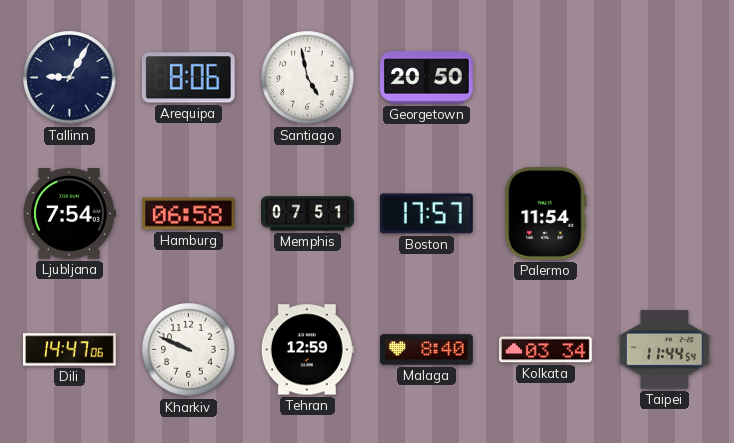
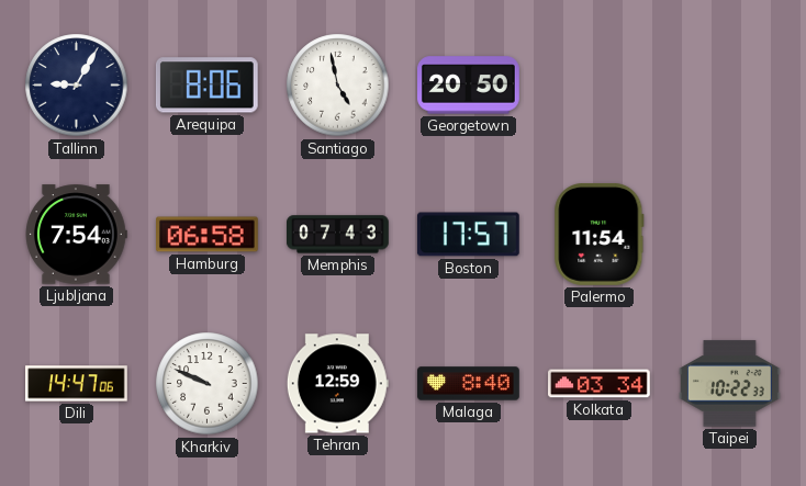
Memphis: 07:51 -> 07:43 (338, 235)
Taipei: 11:44 -> 10:22 (730, 384)
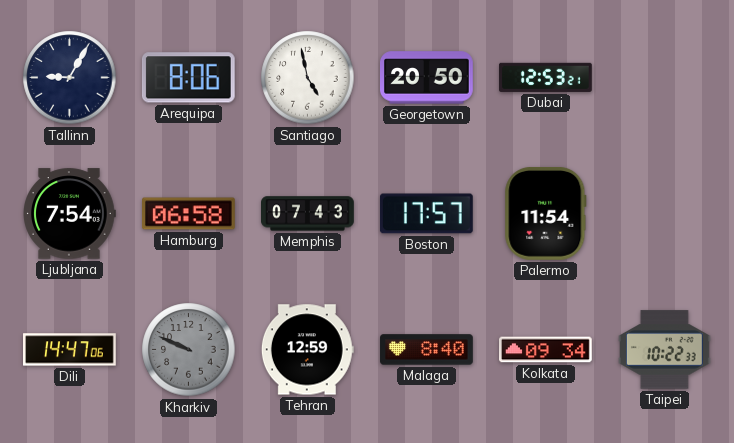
Dubai: none -> 12:53 (546, 77)
Kharkiv dial: white -> grey (189, 350)
Kolkata: 03:34 -> 09:34 (546, 350)
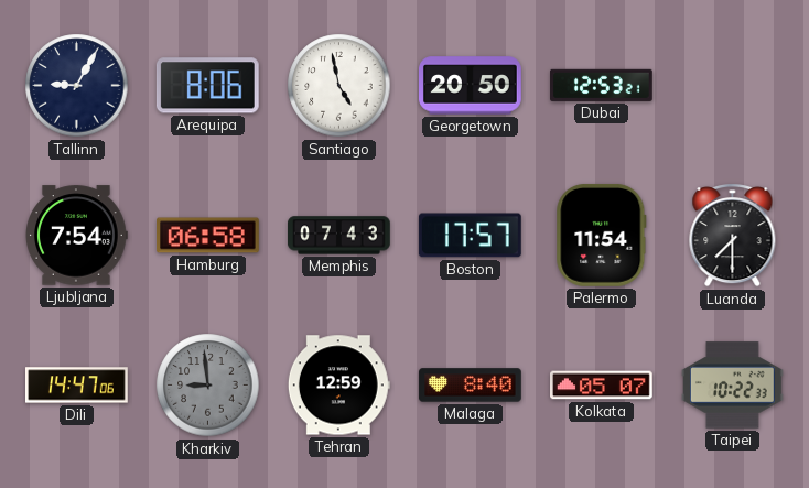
Luanda: none -> 7:30 (733, 236)
Kharkiv: 9:49 -> 8:59 (208, 386)
Kolkata: 09:34 -> 05:07 (602, 386)
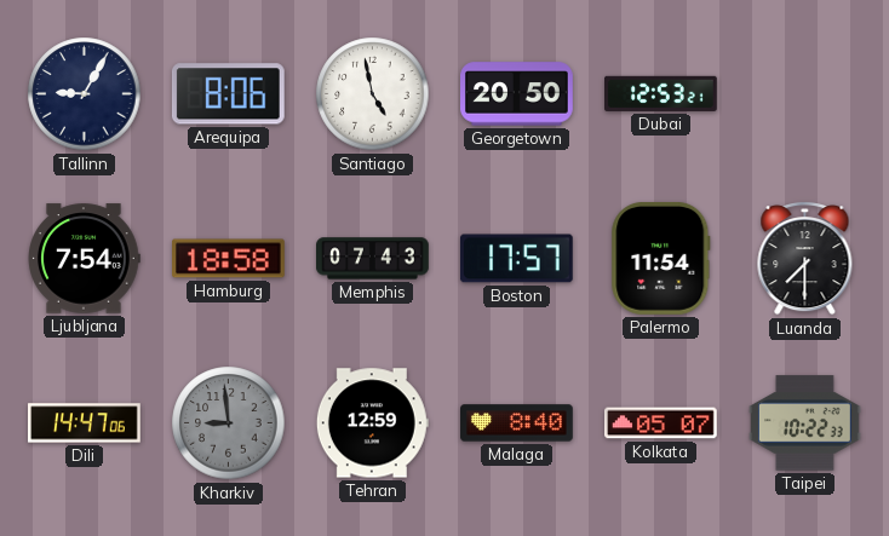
Hamburg: 06:58 -> 18:58 (229, 259)
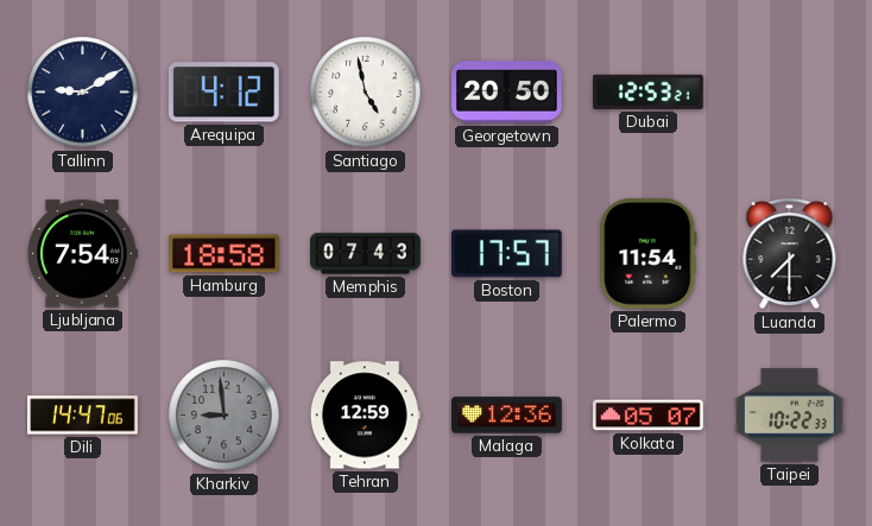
Tallinn: 9:05 -> 9:10 (83, 93)
Arequipa: 8:06 -> 4:12 (223, 93)
Malaga: 8:40 -> 12:36 (507, 416)
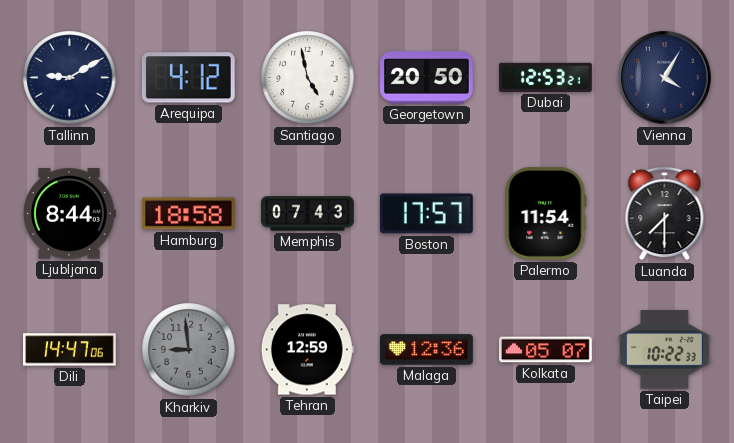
Vienna: none -> 4:05 (665, 78)
Ljubljana: 7:54 -> 8:44 (69, 214)
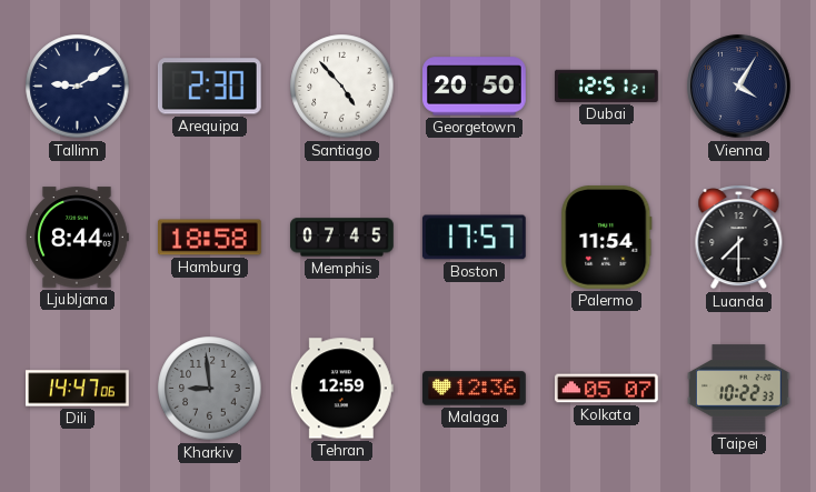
Arequipa: 4:12 -> 2:30 (209, 87)
Santiago: 4:58 -> 4:53 (342, 87)
Dubai: 12:53 -> 12:51 (607, 86)
Memphis: 07:43 -> 07:45 (342, 238)
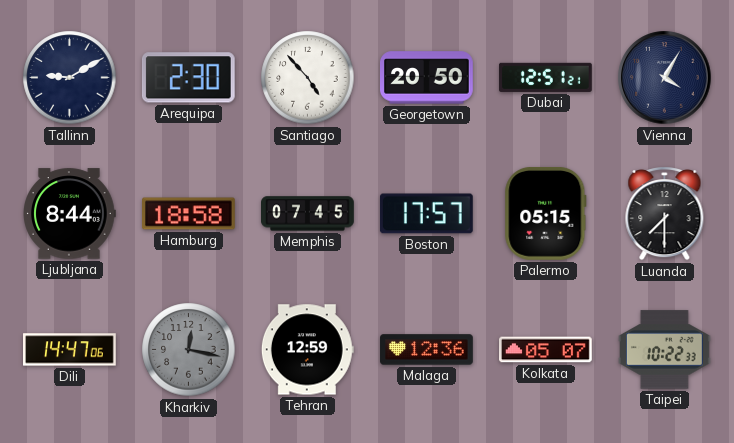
Palermo: 11:54 -> 05:15 (546, 214)
Kharkiv: 8:59 -> 12:17 (189, 350)
